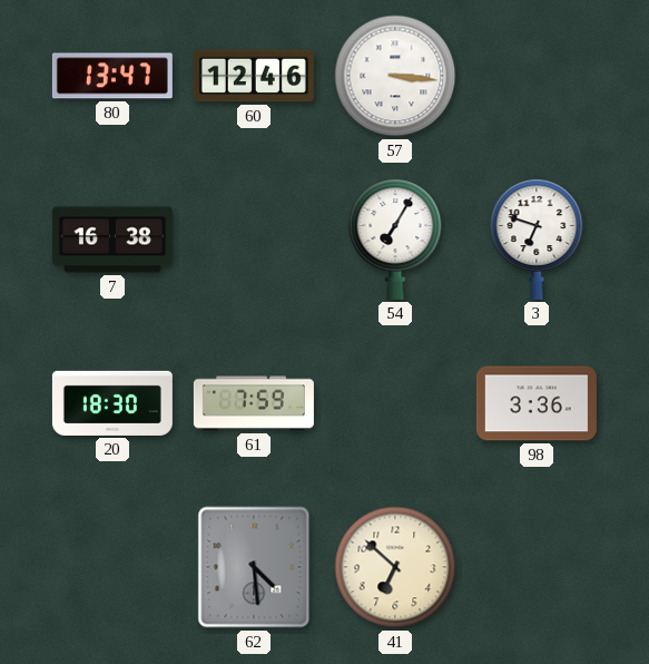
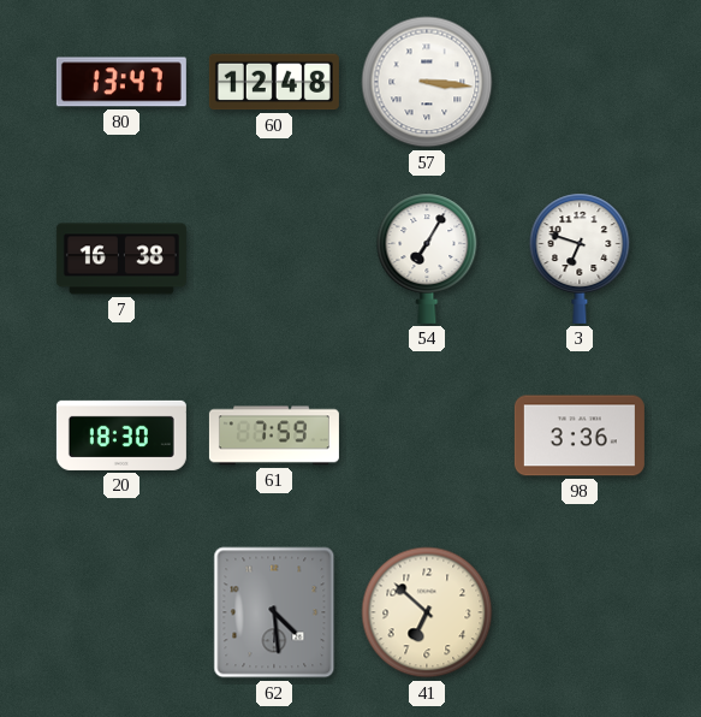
60: 12:46 -> 12:48 (274, 82)
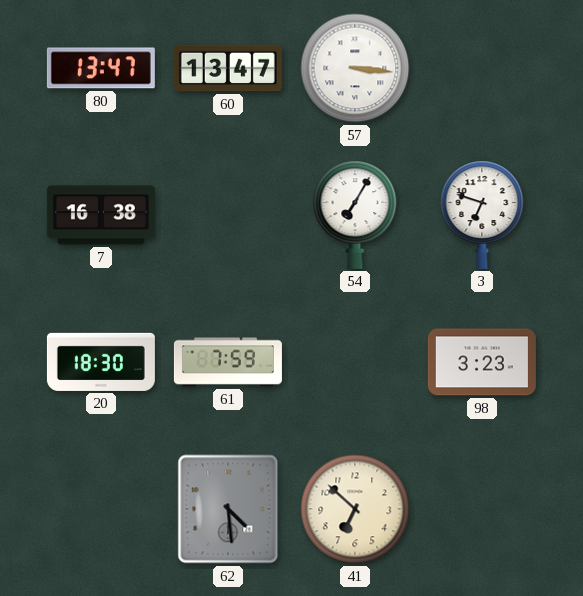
60: 12:48 -> 13:47 (228, 68)
98: 3:36 -> 3:23 (482, 362)
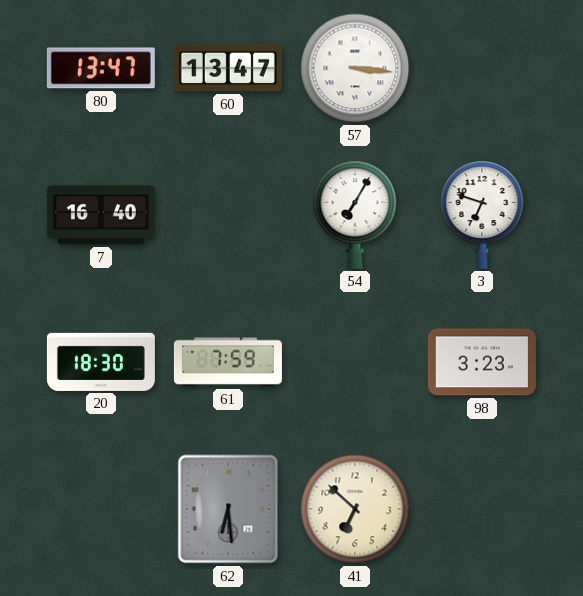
7: 16:38 -> 16:40 (101, 215)
62: 4:29 -> 6:29 (228, 509)
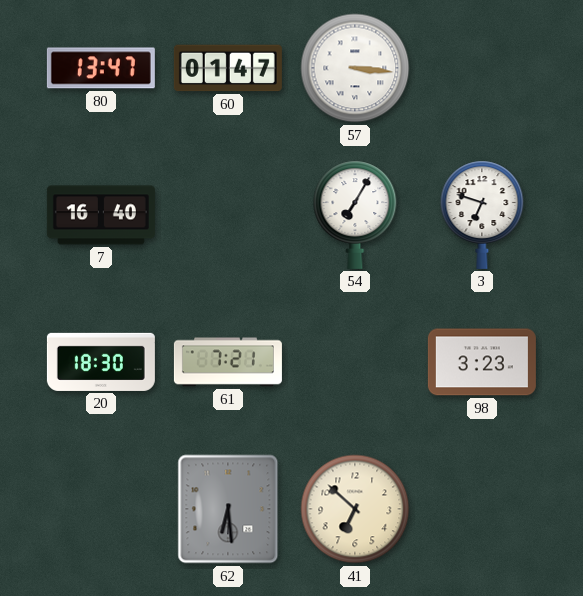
60: 13:47 -> 01:47 (228, 68)
61: 7:59 -> 7:21 (228, 362)
